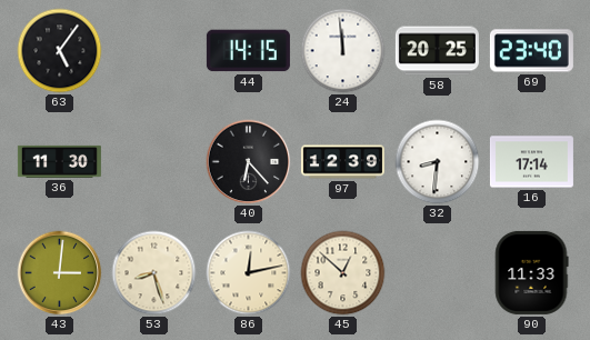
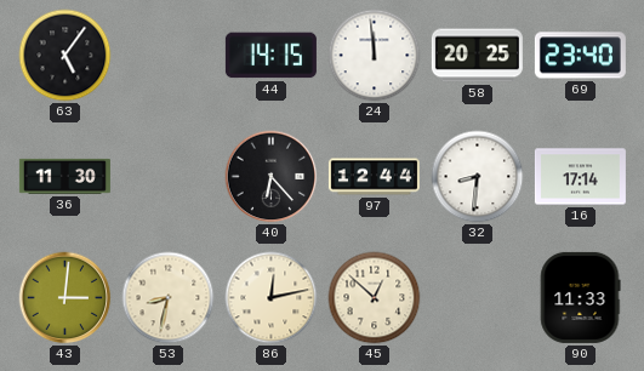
97: 12:39 -> 12:44 (374, 177)
53: 8:27 -> 8:32 (169, 298)
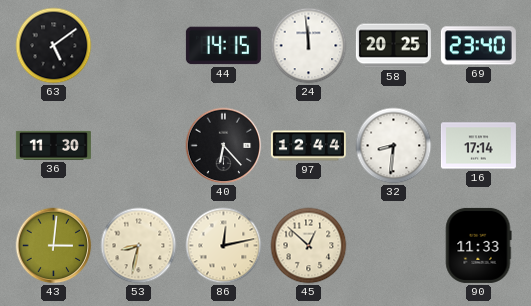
63: 5:06 -> 5:09 (54, 46)
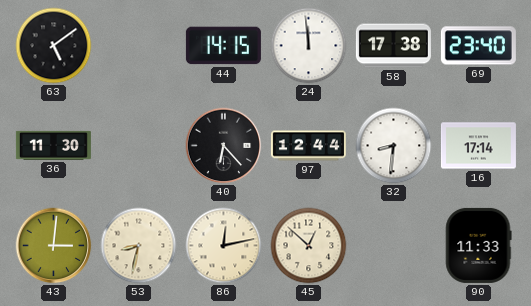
58: 20:25 -> 17:38 (393, 46)
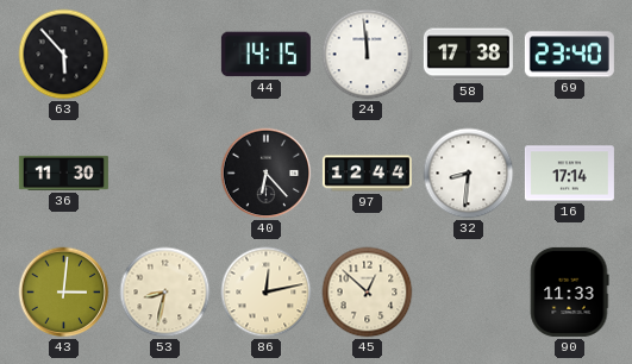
63: 5:09 -> 5:53 (64, 55)
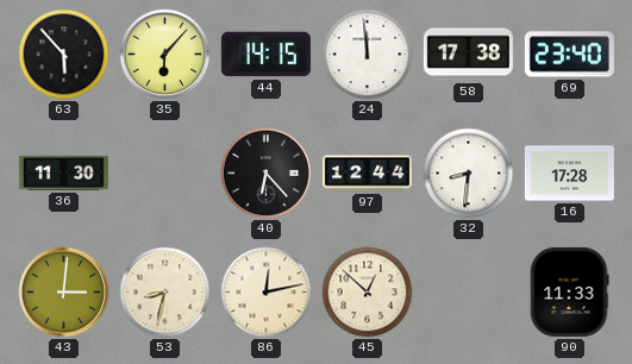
35: none -> 6:07 (165, 55)
16: 17:14 -> 17:28 (569, 174)
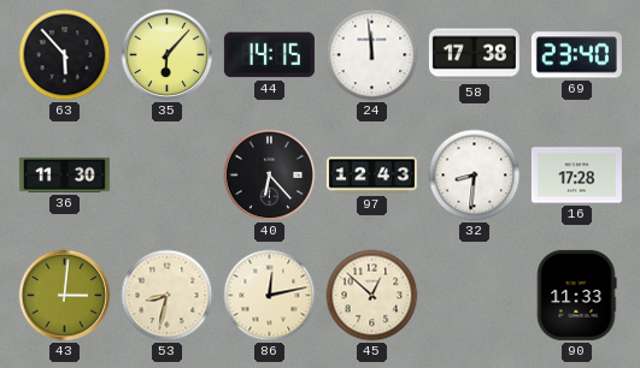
97: 12:44 -> 12:43 (371, 176)
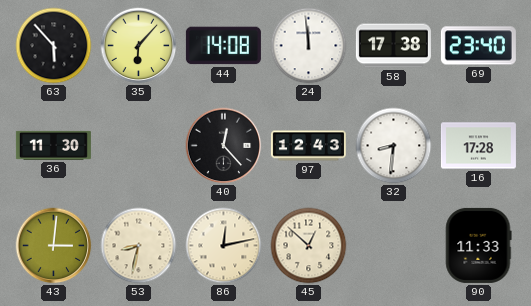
44: 14:15 -> 14:08 (223, 46)
40: 6:23 -> 12:23 (224, 146)
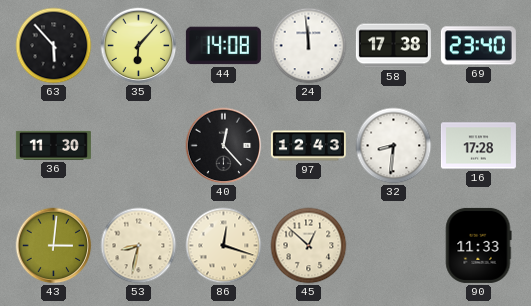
86: 12:13 -> 12:18 (224, 246)
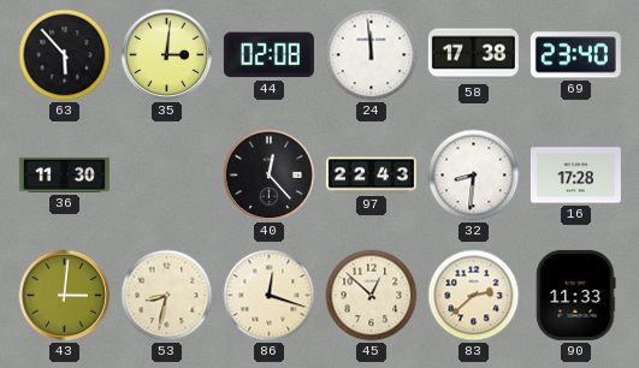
35: 6:07 -> 3:01 (167, 55)
44: 14:08 -> 02:08 (268, 55)
97: 12:43 -> 22:43 (371, 176)
83: none -> 2:38 (474, 296)
